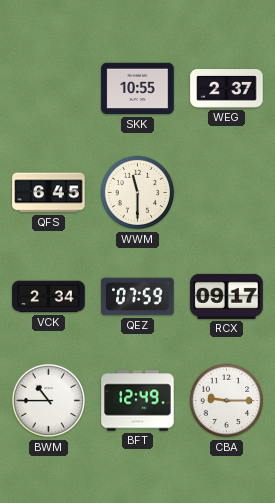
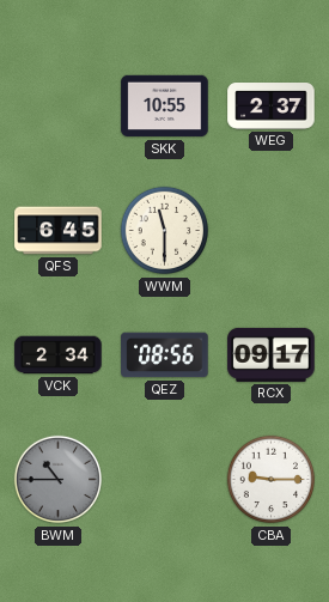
QEZ: 07:59 -> 08:56 (165, 355)
BWM dial: white -> grey (59, 480)
BFT: 12:49 -> none (138, 401)
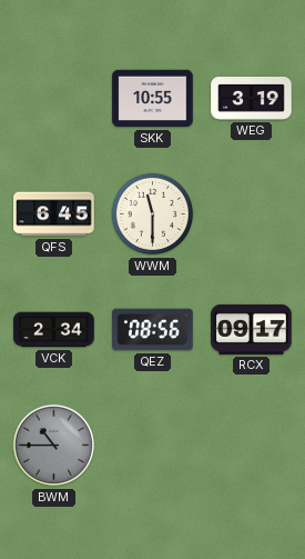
WEG: 2:37 -> 3:19 (252, 99)
CBA: 9:15 -> none (272, 480)
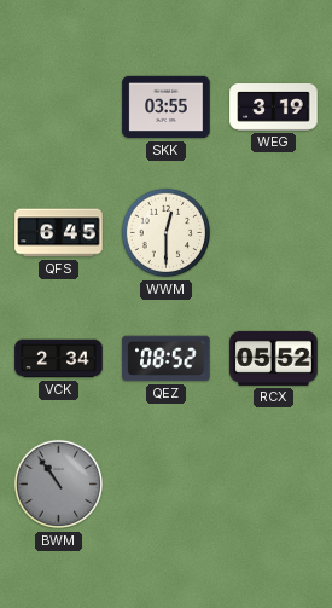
SKK: 10:55 -> 03:55 (167, 108)
WWM: 11:30 -> 12:30 (167, 233)
QEZ: 08:56 -> 08:52 (167, 359)
RCX: 09:17 -> 05:52 (274, 358)
BWM: 10:45 -> 10:54 (59, 485)
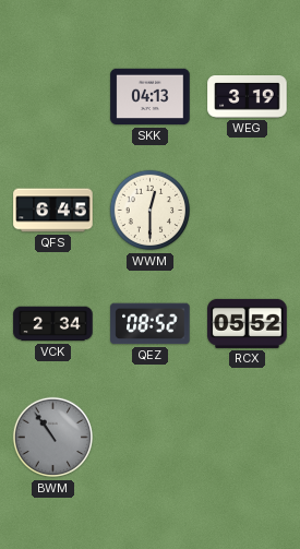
SKK: 03:55 -> 04:13 (151, 97)
